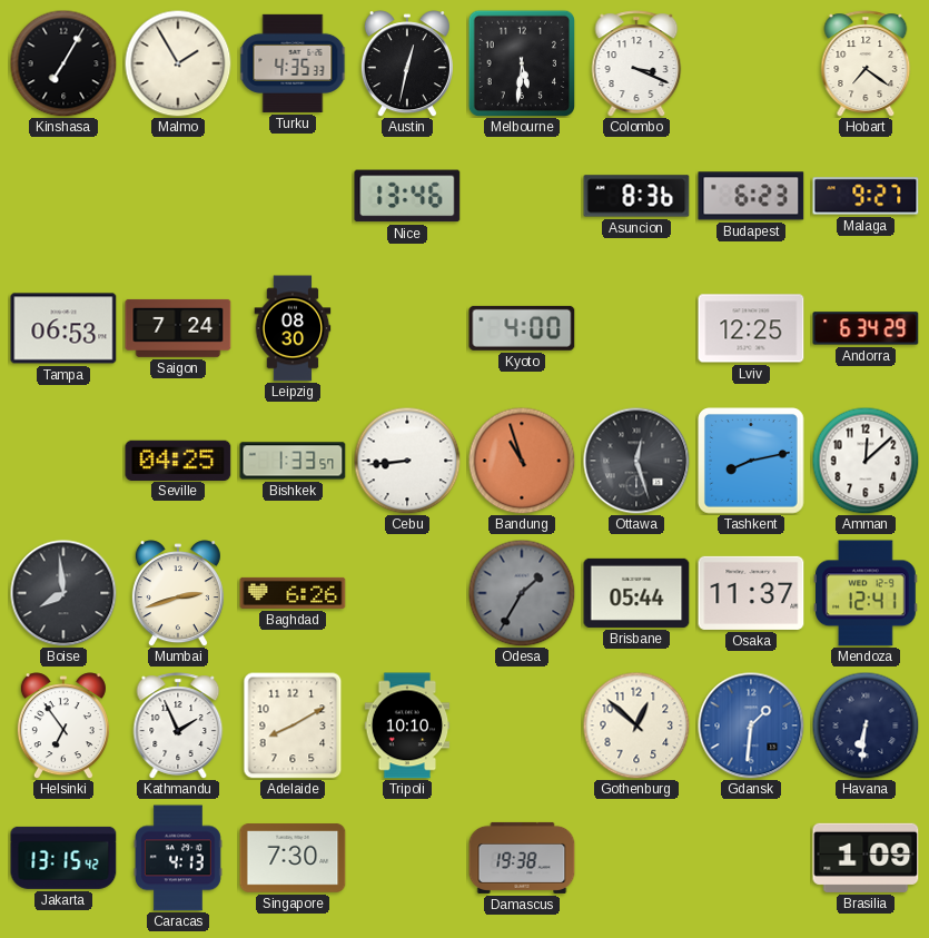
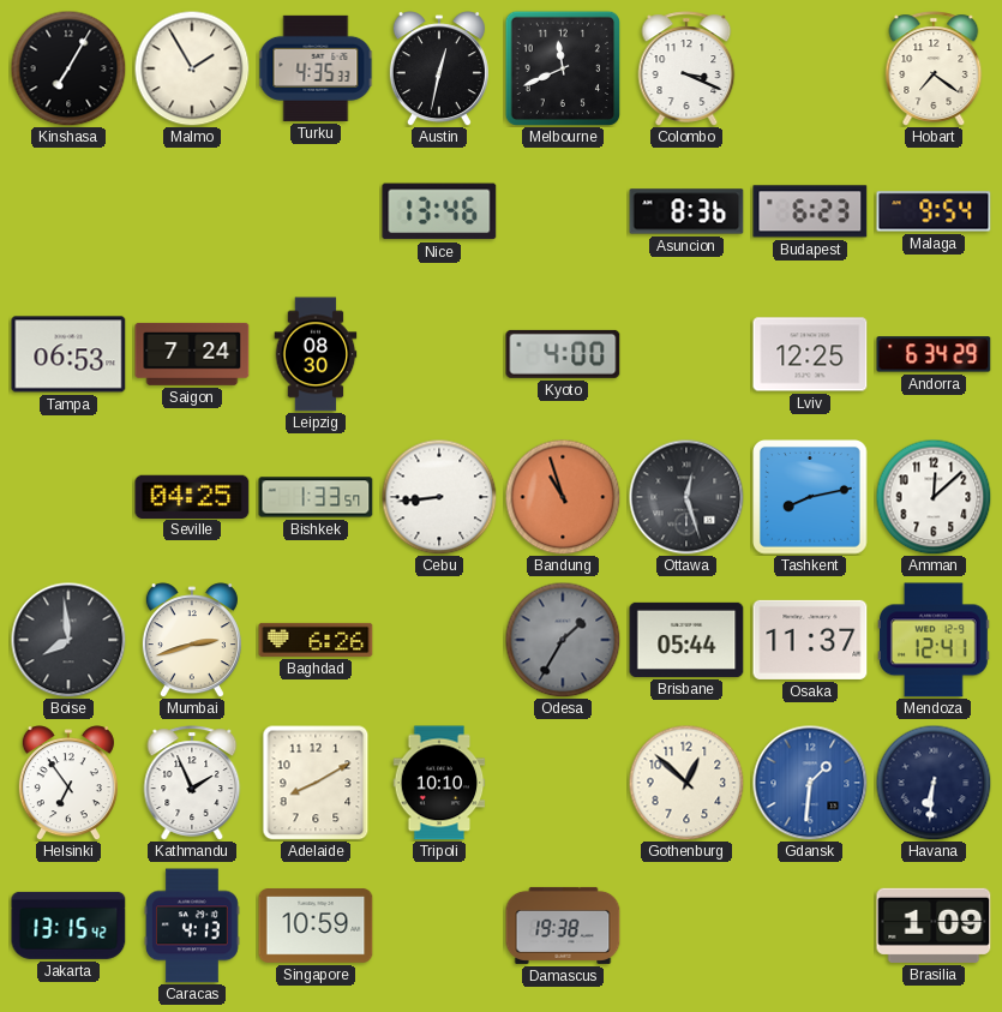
Melbourne: 5:31 -> 11:41 (562, 67)
Malaga: 9:27 -> 9:54 (934, 211)
Singapore: 7:30 -> 10:59 (316, 926)
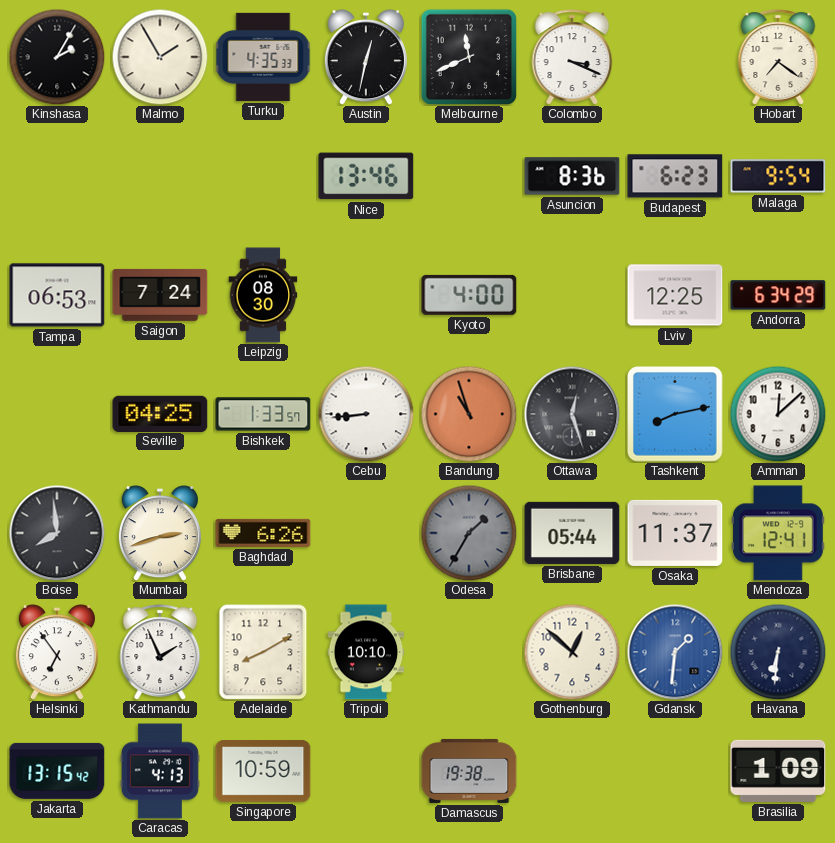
Kinshasa: 7:05 -> 2:05 (57, 57)
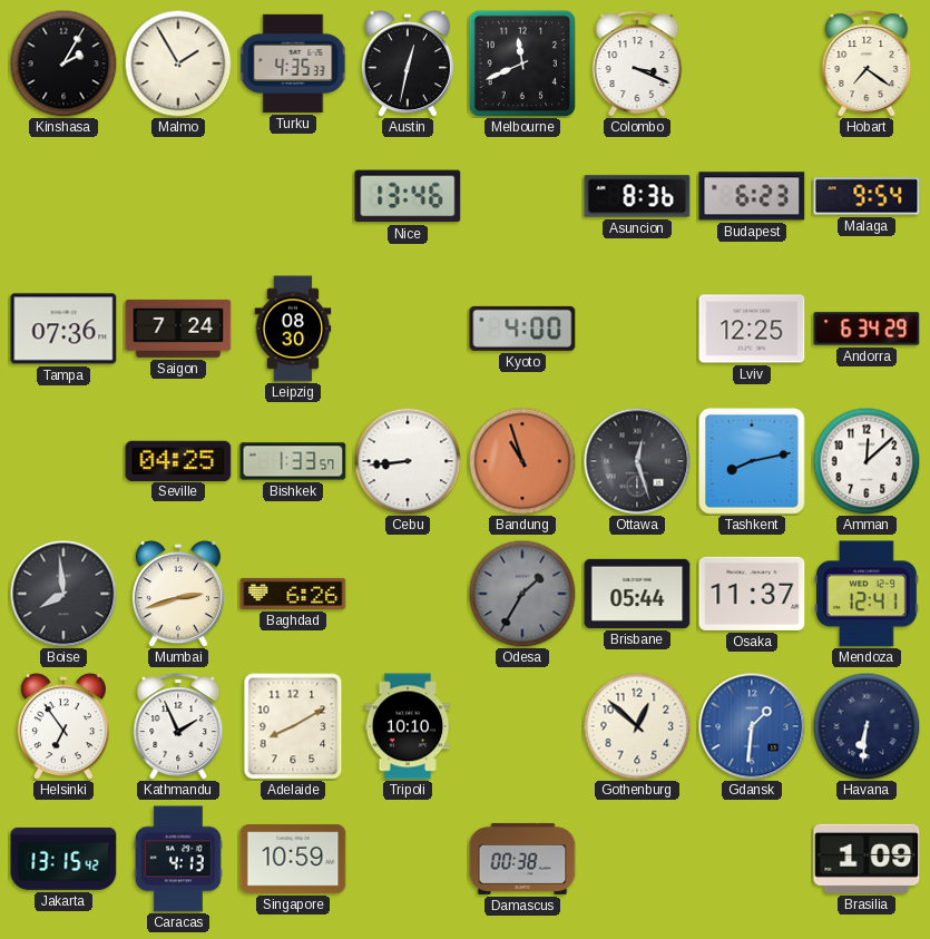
Tampa: 06:53 -> 07:36 (63, 329)
Damascus: 19:38 -> 00:38 (522, 859)
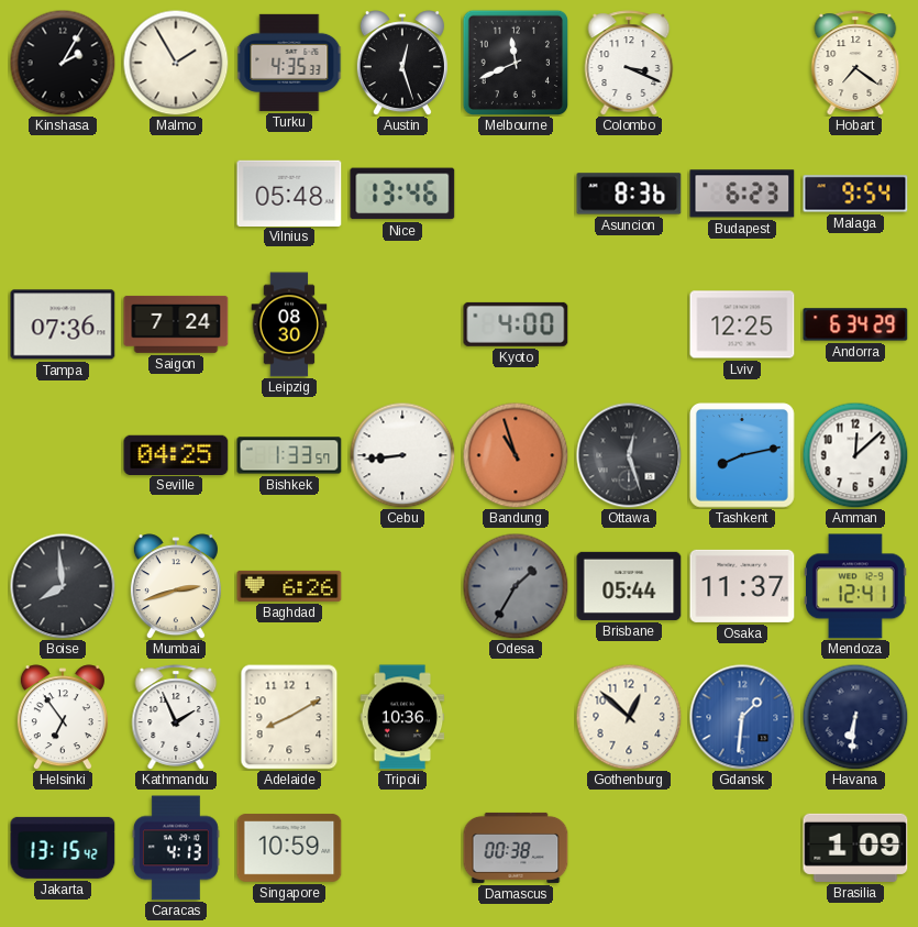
Austin: 12:32 -> 12:27 (402, 63)
Vilnius: none -> 05:48 (289, 192)
Tripoli: 10:10 -> 10:36 (402, 717)
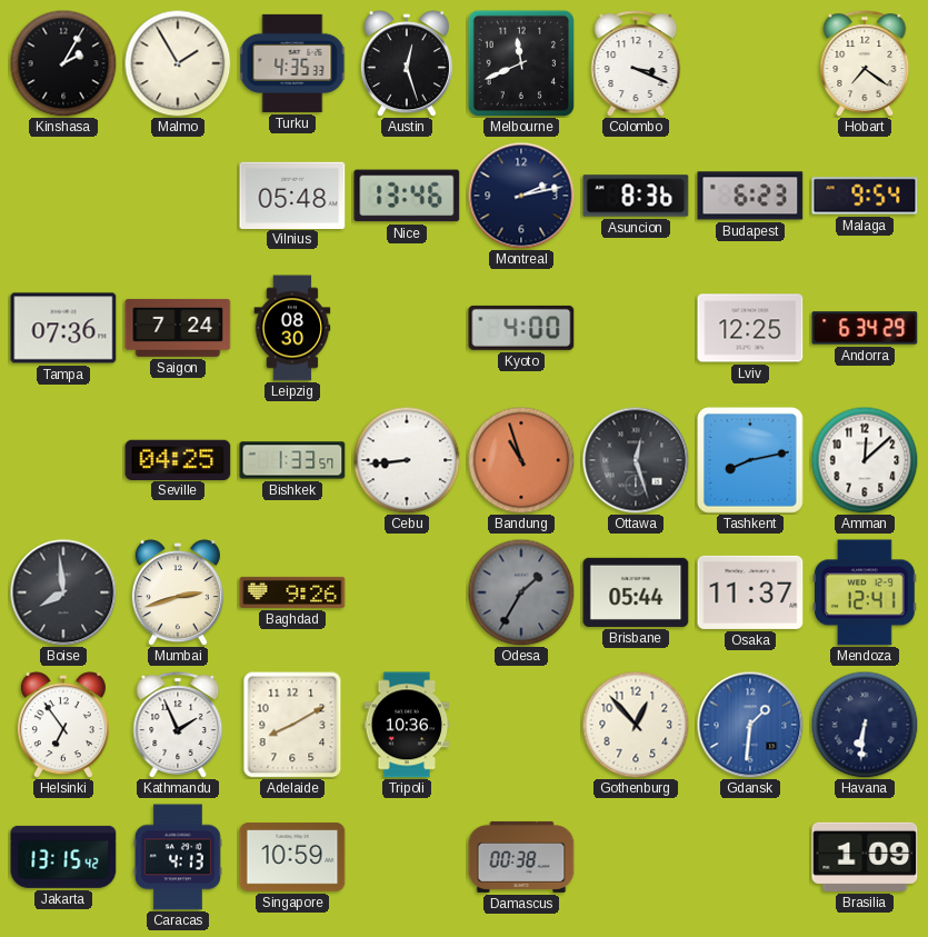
Montreal: none -> 2:13 (521, 196)
Baghdad: 6:26 -> 9:26 (292, 592)
Gothenburg: 12:52 -> 12:53 (636, 725)
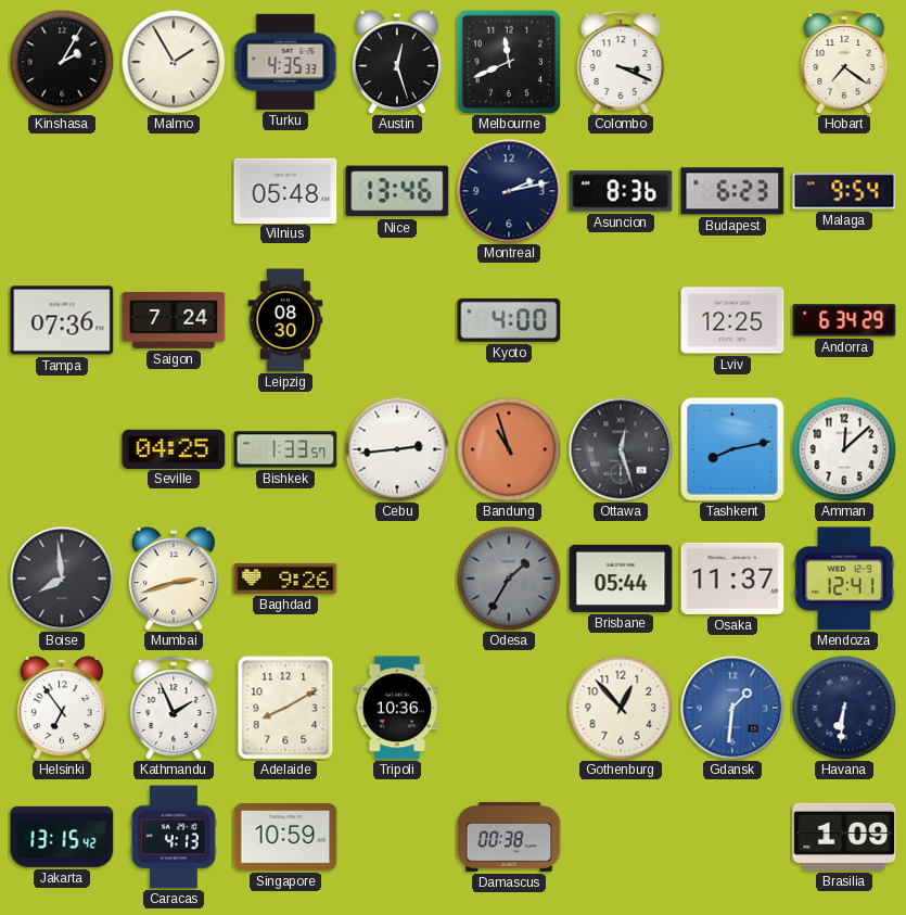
Cebu: 8:44 -> 2:44 (397, 449)
